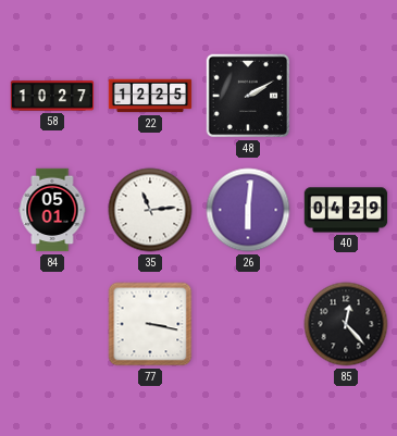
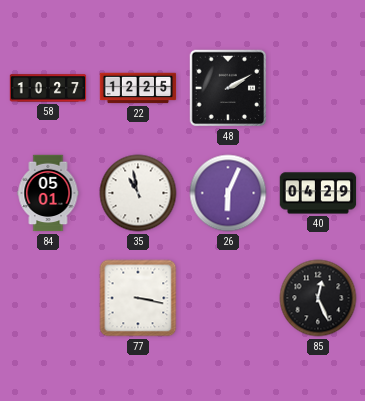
35: 11:14 -> 10:58 (138, 193)
26: 6:01 -> 6:04 (228, 193)
85: 12:23 -> 12:26 (318, 298)
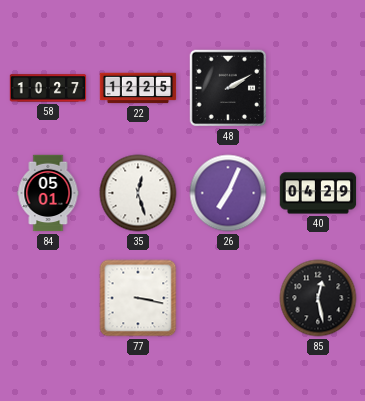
35: 10:58 -> 12:27 (138, 193)
26: 6:04 -> 7:04 (228, 193)
85: 12:26 -> 12:28 (318, 298)
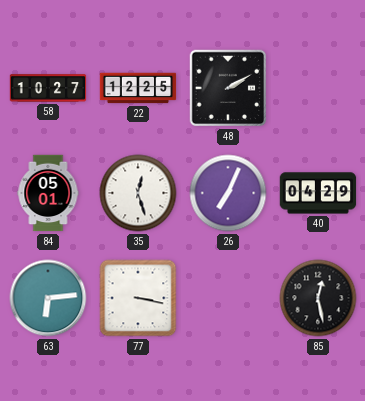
63: none -> 6:14 (48, 298)
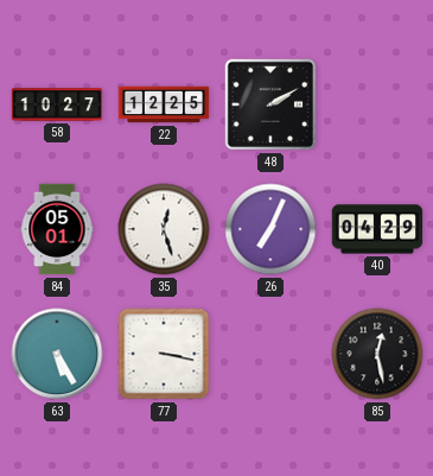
63: 6:14 -> 5:25 (57, 354)
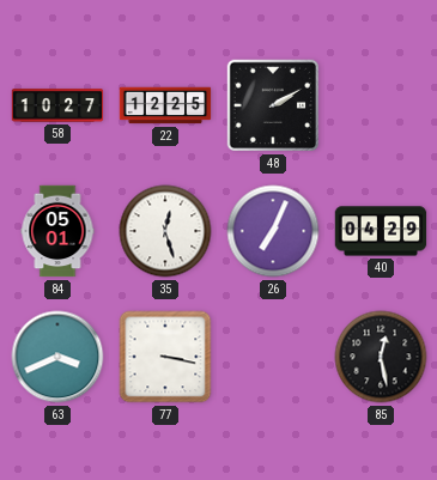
63: 5:25 -> 3:41 (57, 357)
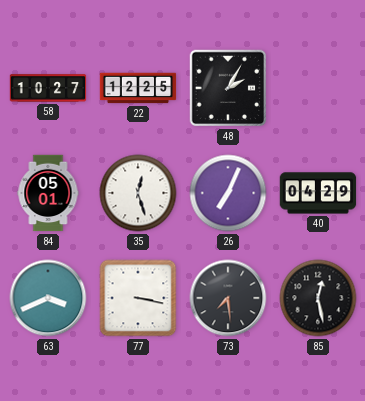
48: 2:10 -> 2:05 (228, 88)
73: none -> 7:29 (228, 298)
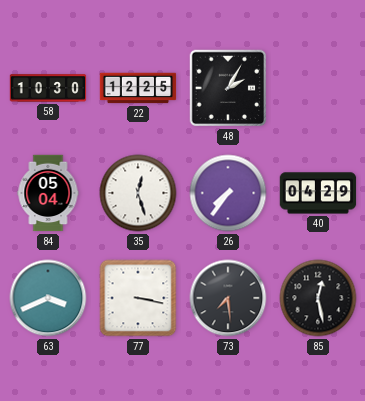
58: 10:27 -> 10:30 (48, 88)
84: 05:01 -> 05:04 (48, 193)
26: 7:04 -> 7:36 (228, 193)
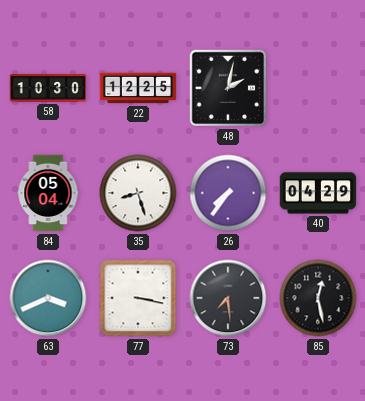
48: 2:05 -> 2:02 (228, 88)
35: 12:27 -> 8:27 (138, 193)
